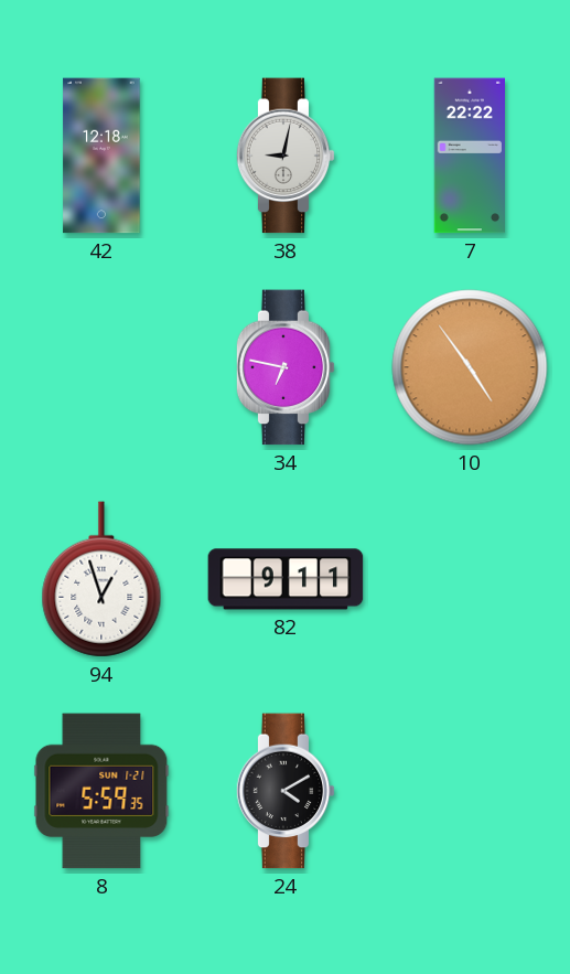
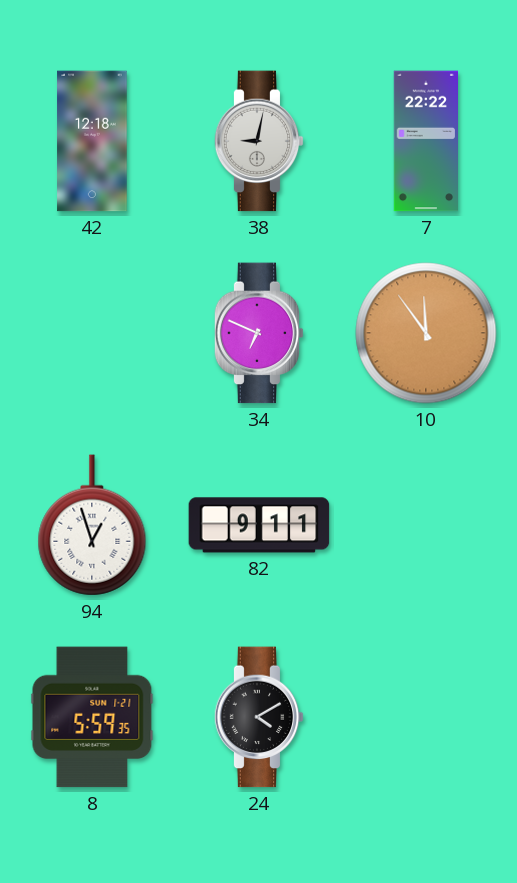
34: 6:47 -> 6:49 (259, 333)
10: 4:54 -> 11:54 (426, 333)
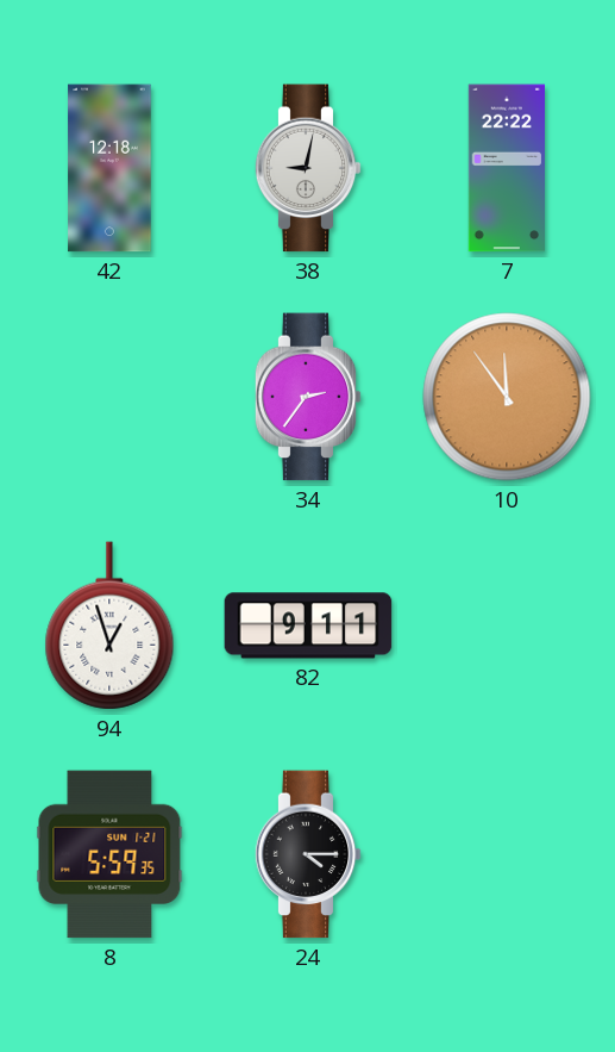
34: 6:49 -> 2:36 (308, 397)
24: 4:10 -> 4:15 (308, 854)
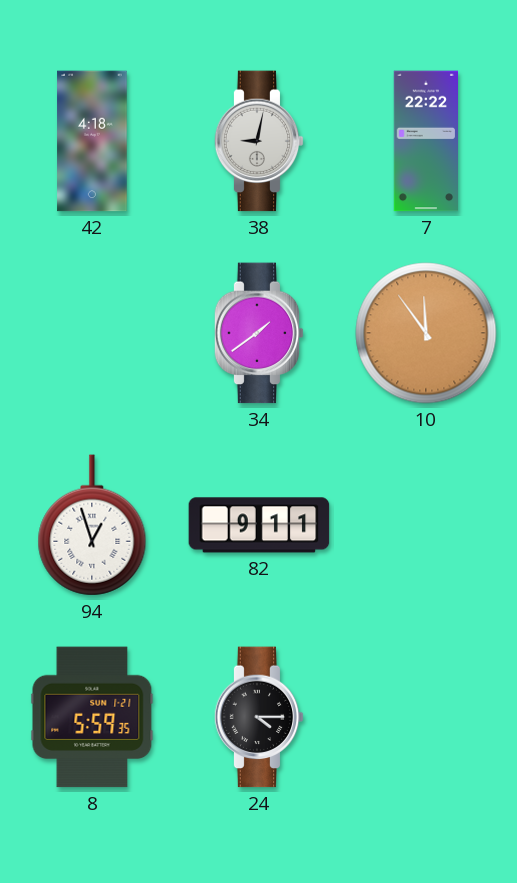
42: 12:18 -> 4:18 (92, 141)
34: 2:36 -> 1:39 (259, 333)
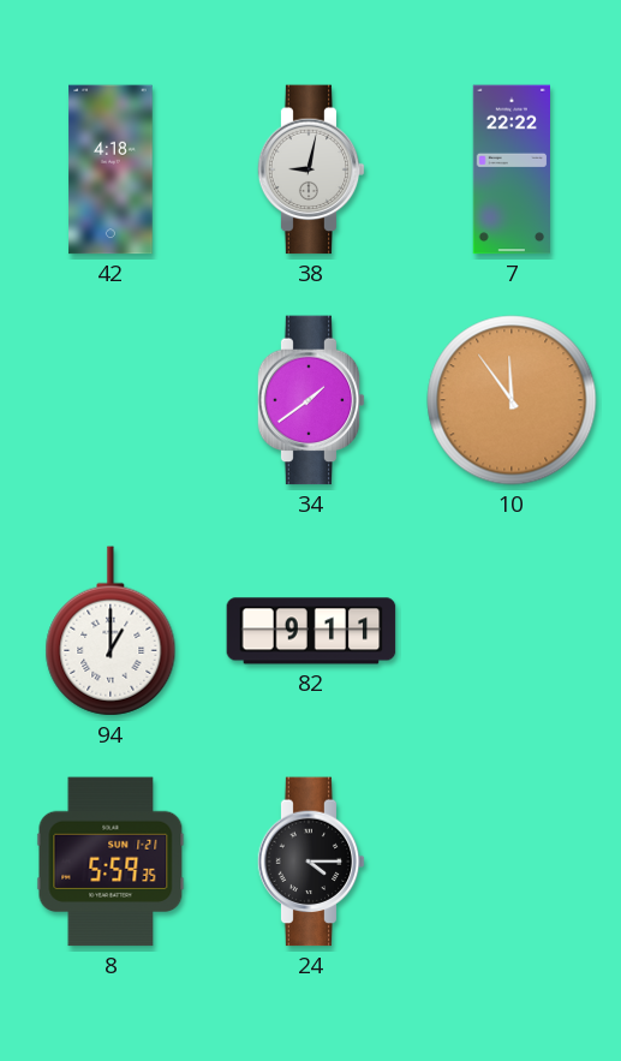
94: 12:57 -> 1:00 (111, 631)
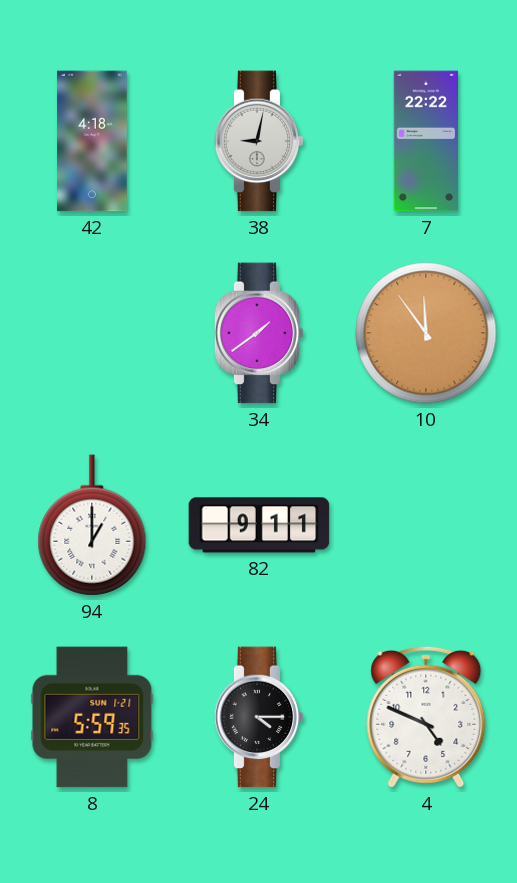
4: none -> 4:49 (426, 717)
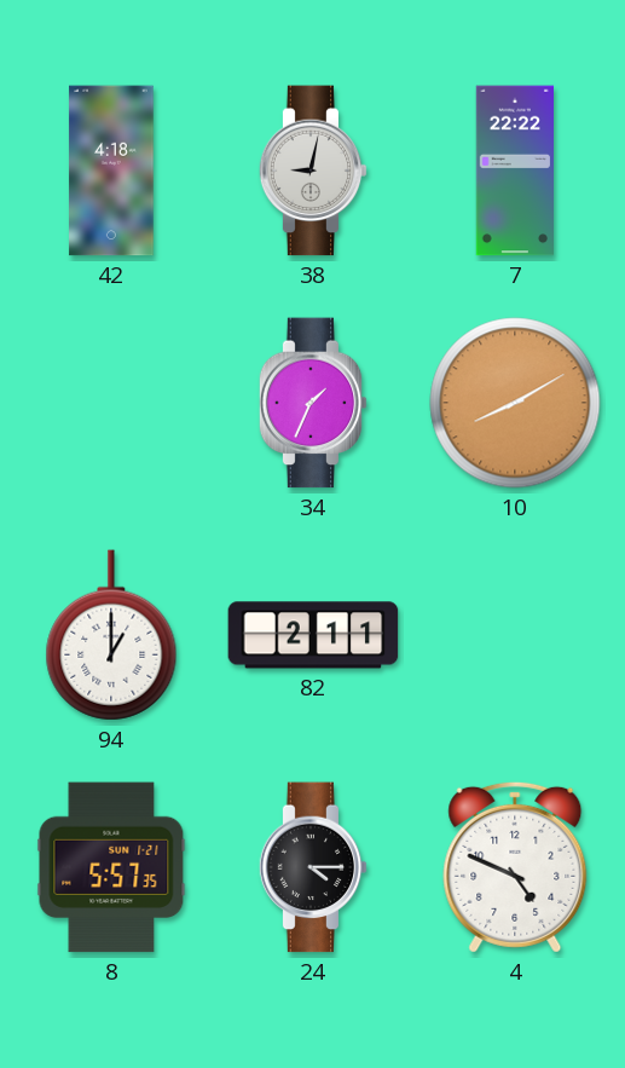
34: 1:39 -> 1:34 (313, 403)
10: 11:54 -> 8:10 (515, 403)
82: 9:11 -> 2:11 (313, 635)
8: 5:59 -> 5:57 (111, 867)
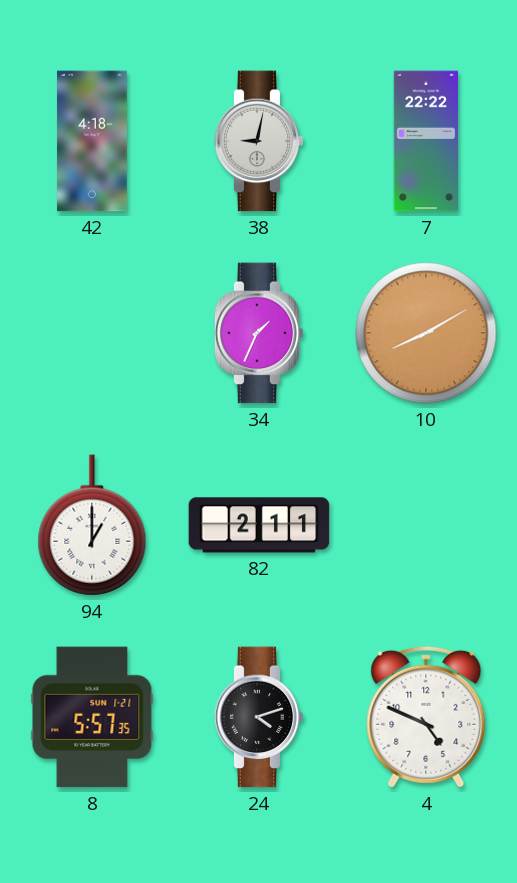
24: 4:15 -> 4:12 (259, 717)
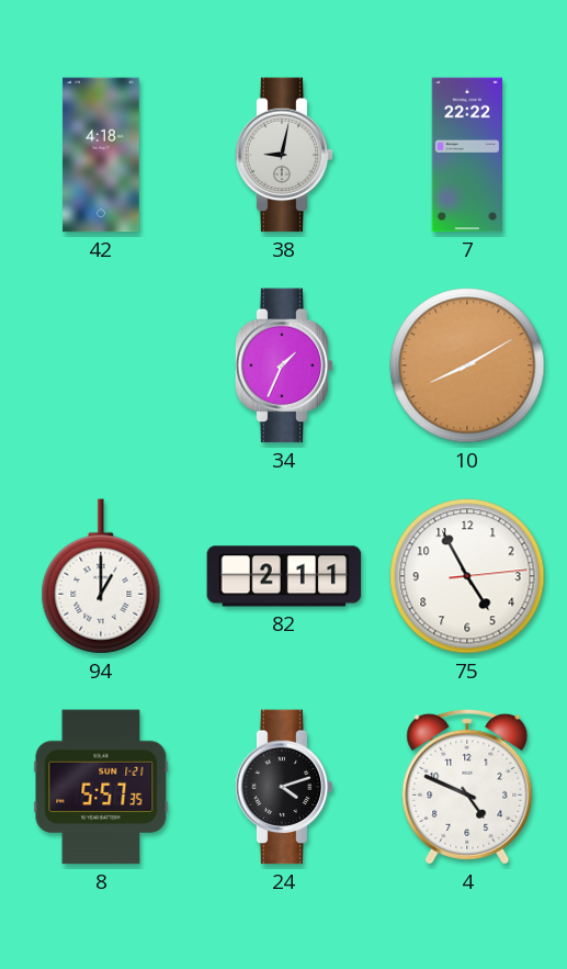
75: none -> 4:55 (467, 576)
